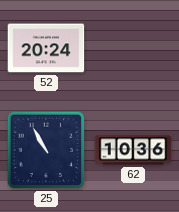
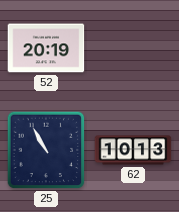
52: 20:24 -> 20:19 (46, 48)
62: 10:36 -> 10:13 (133, 150)
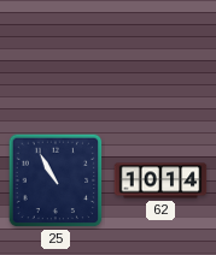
52: 20:19 -> none (46, 48)
62: 10:13 -> 10:14 (160, 180)
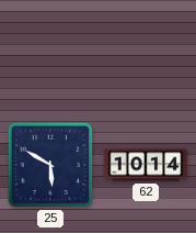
25: 10:55 -> 5:50 (50, 165)
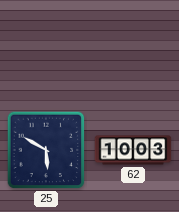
62: 10:14 -> 10:03 (133, 150)
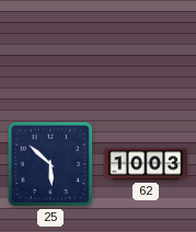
25: 5:50 -> 5:52 (50, 164)
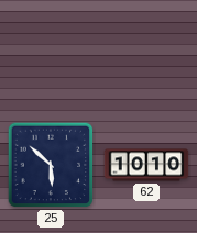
62: 10:03 -> 10:10 (146, 165)
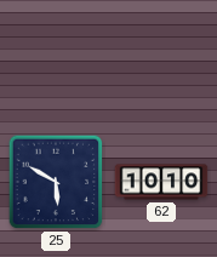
25: 5:52 -> 5:50 (56, 182)
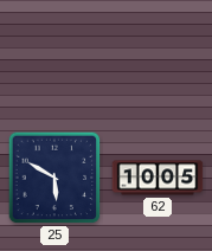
62: 10:10 -> 10:05 (158, 178)
